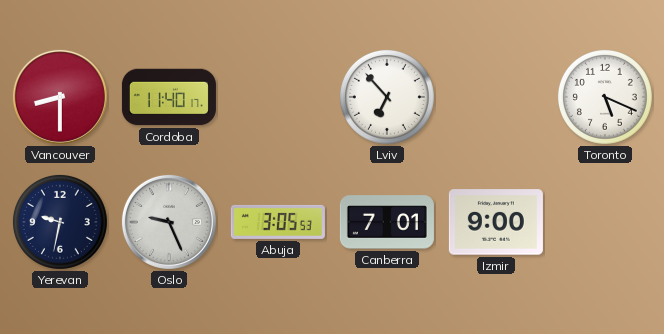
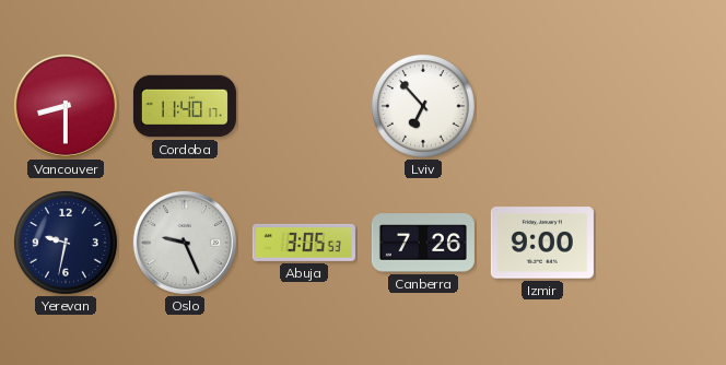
Toronto: 5:19 -> none (605, 97)
Canberra: 7:01 -> 7:26 (423, 243)
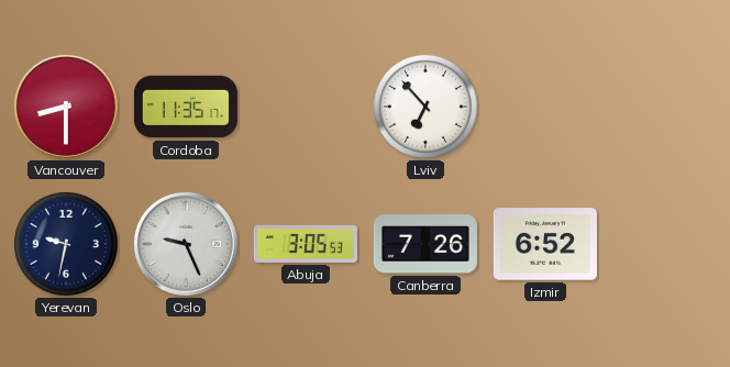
Cordoba: 11:40 -> 11:35 (186, 107)
Izmir: 9:00 -> 6:52 (545, 244)
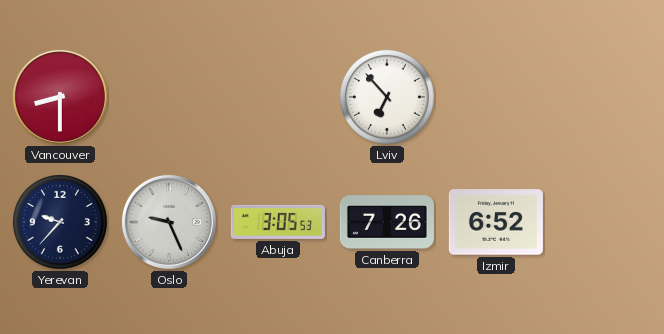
Cordoba: 11:35 -> none (186, 107)
Yerevan: 9:32 -> 9:37 (60, 222)
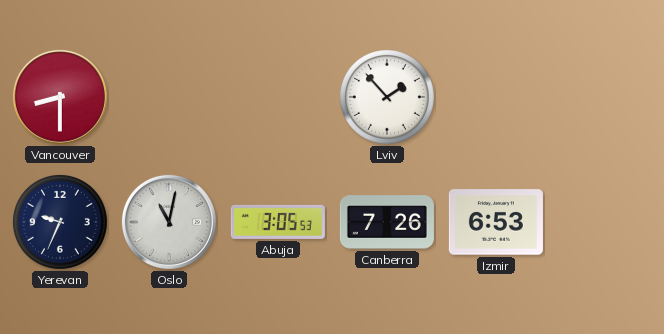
Lviv: 6:53 -> 1:53 (387, 97)
Yerevan: 9:37 -> 9:34 (60, 222)
Oslo: 9:26 -> 11:02 (169, 222)
Izmir: 6:52 -> 6:53 (496, 222)
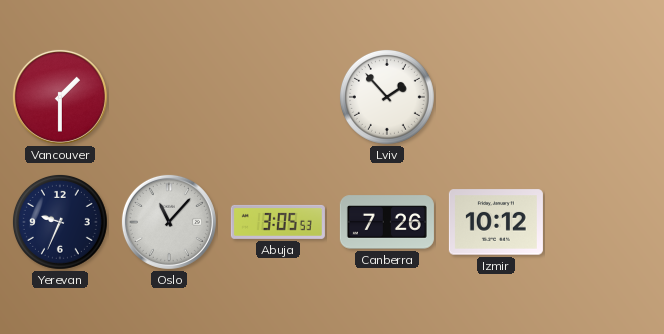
Vancouver: 8:30 -> 1:30 (60, 97)
Oslo: 11:02 -> 11:07 (169, 222)
Izmir: 6:53 -> 10:12 (496, 222)
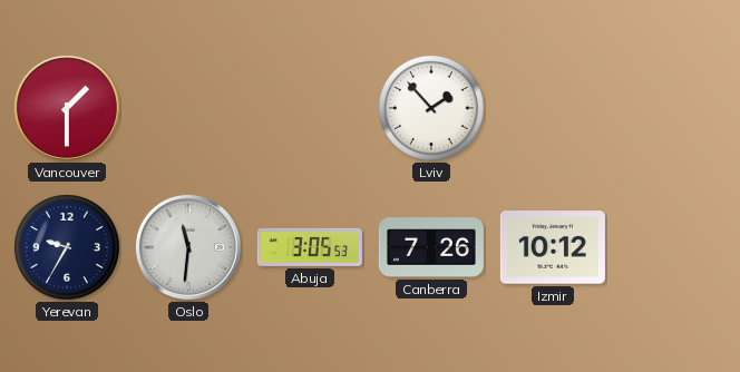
Yerevan: 9:34 -> 9:35 (67, 247)
Oslo: 11:07 -> 11:31 (188, 247)
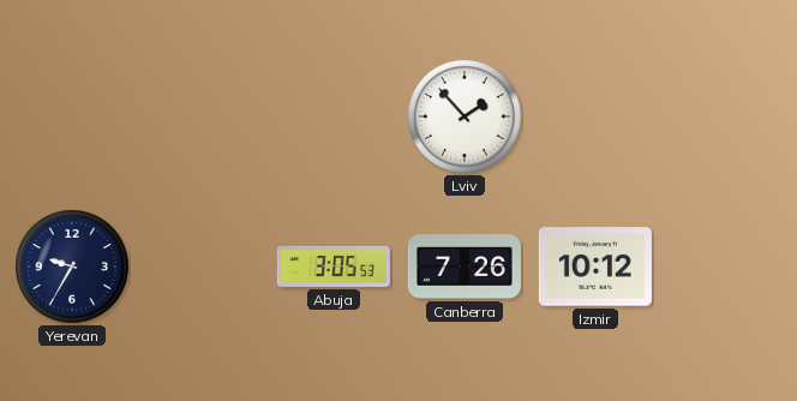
Vancouver: 1:30 -> none (67, 108)
Oslo: 11:31 -> none (188, 247)
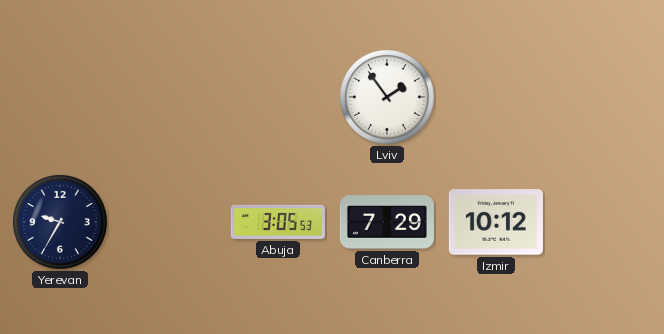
Lviv: 1:53 -> 1:54 (387, 97)
Canberra: 7:26 -> 7:29 (387, 222)
